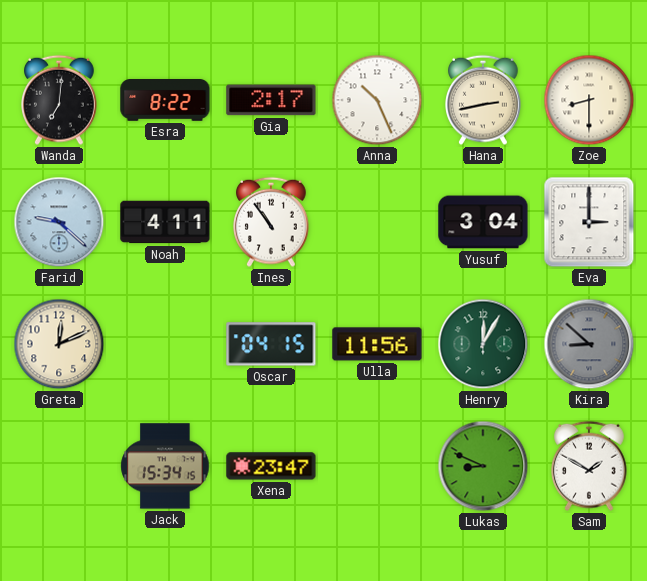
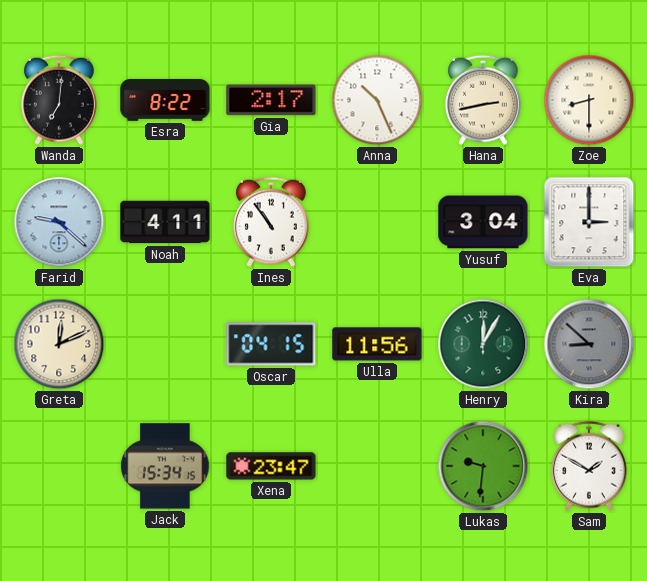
Lukas: 8:49 -> 9:31 (483, 466)
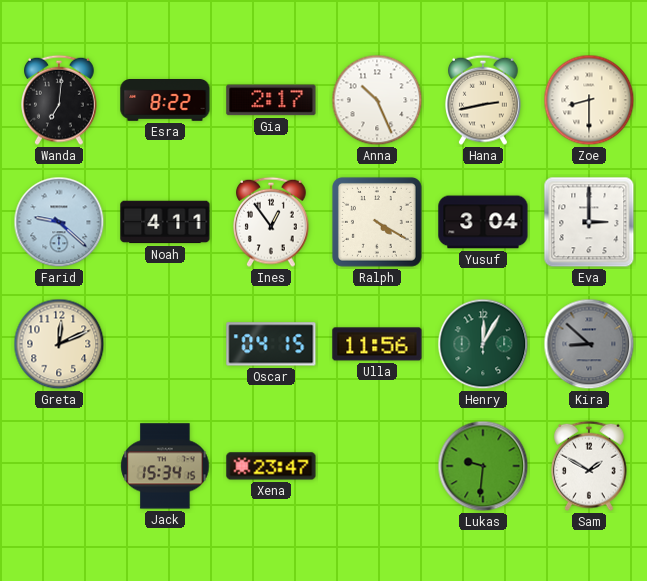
Ines: 10:54 -> 12:54 (272, 222)
Ralph: none -> 4:20 (377, 222)
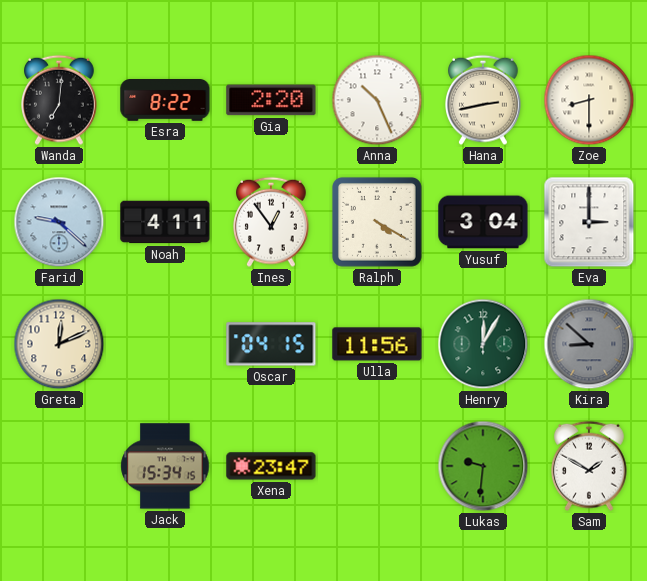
Gia: 2:17 -> 2:20 (271, 100)
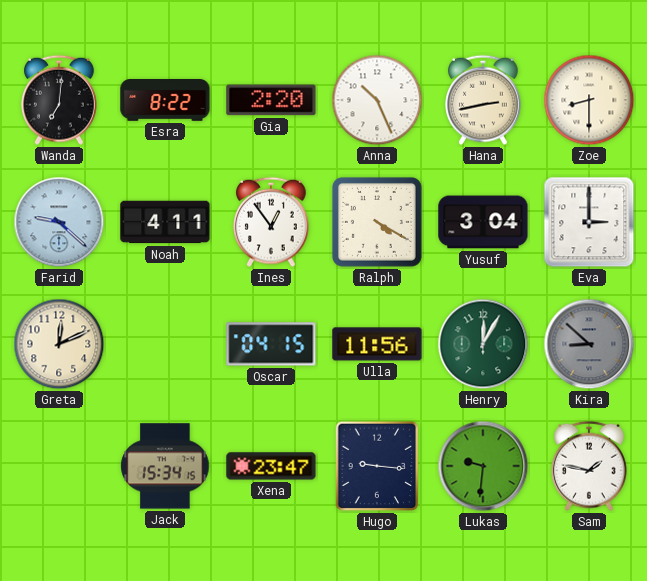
Hugo: none -> 9:16 (377, 466)
Sam: 1:50 -> 1:47 (590, 466)
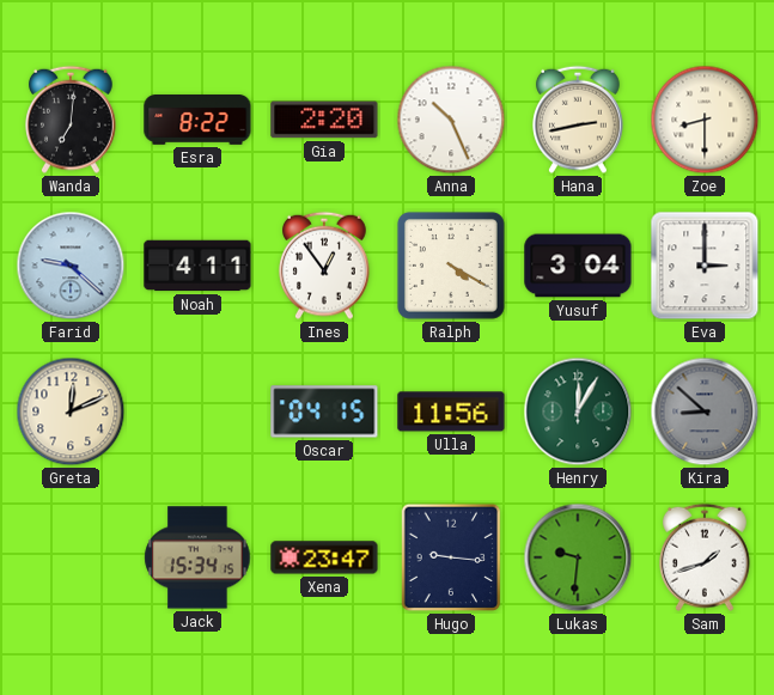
Sam: 1:47 -> 1:42 (706, 557)
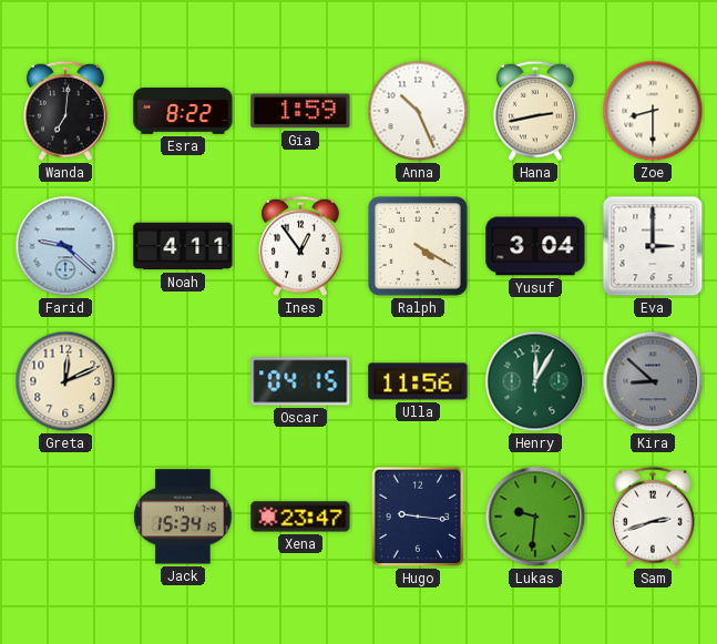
Gia: 2:20 -> 1:59 (300, 111)
Sam: 1:42 -> 2:42 (654, 517)
